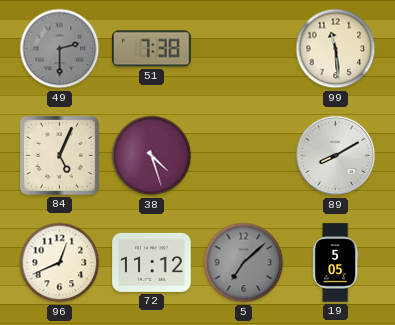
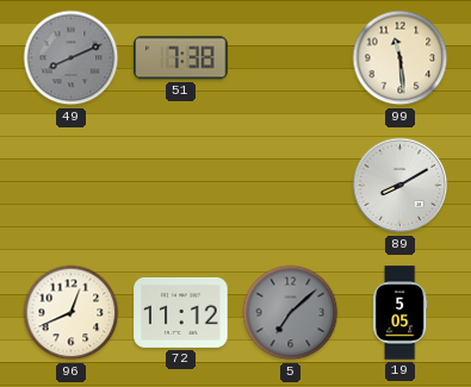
49: 2:30 -> 8:11 (72, 58)
84: 5:04 -> none (59, 155)
38: 4:27 -> none (152, 156)
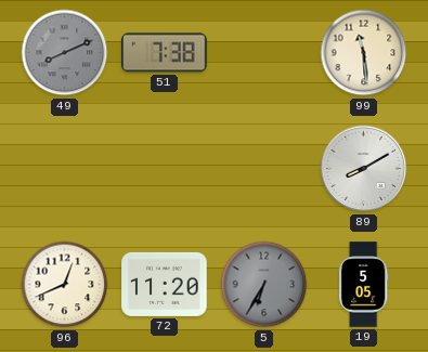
72: 11:12 -> 11:20 (165, 284)
5: 7:08 -> 6:35 (264, 285)
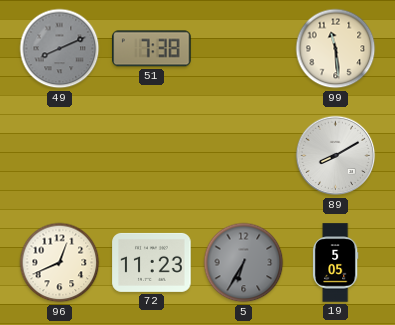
72: 11:20 -> 11:23 (152, 262)
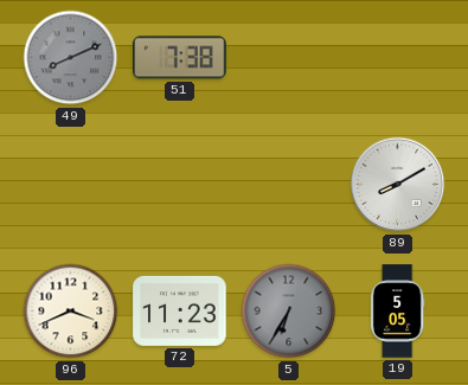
99: 11:29 -> none (336, 49)
96: 12:41 -> 3:41 (71, 312)
